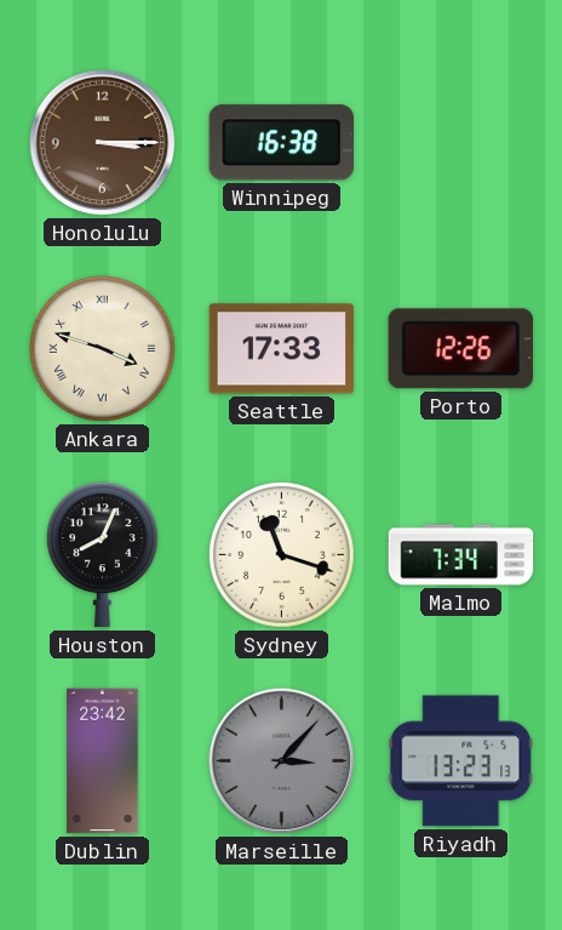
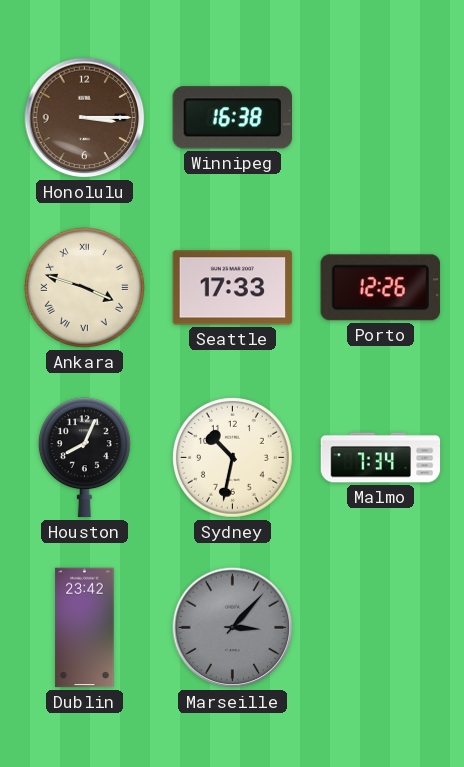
Sydney: 11:18 -> 10:32 (232, 457)
Riyadh: 13:23 -> none (461, 761)
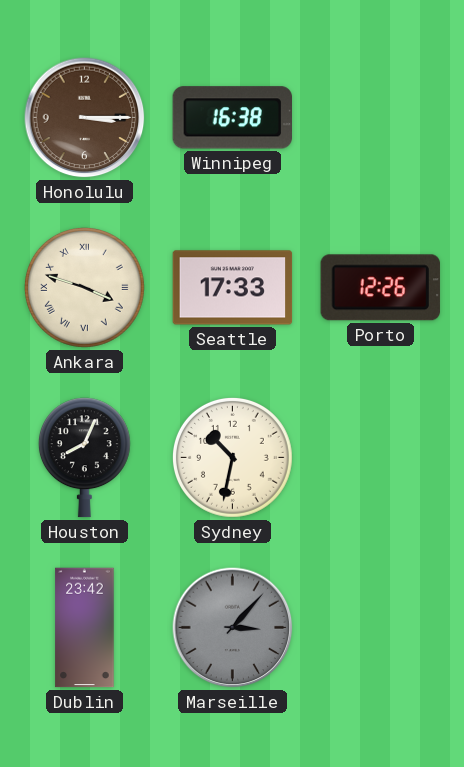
Malmo: 7:34 -> none (381, 458)
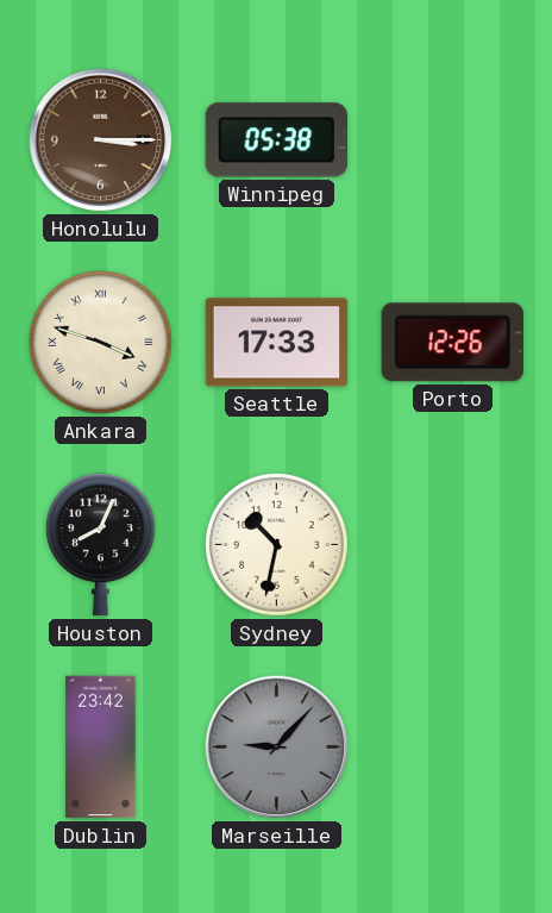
Winnipeg: 16:38 -> 05:38 (276, 140)
Marseille: 3:07 -> 9:07 (277, 748)
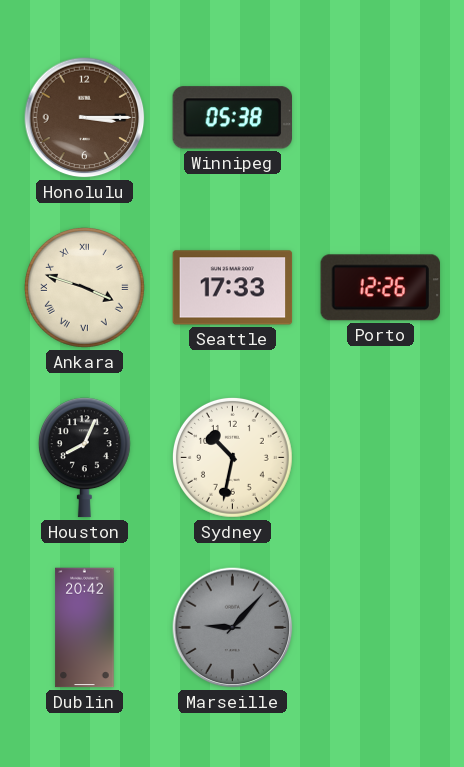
Dublin: 23:42 -> 20:42 (85, 628)
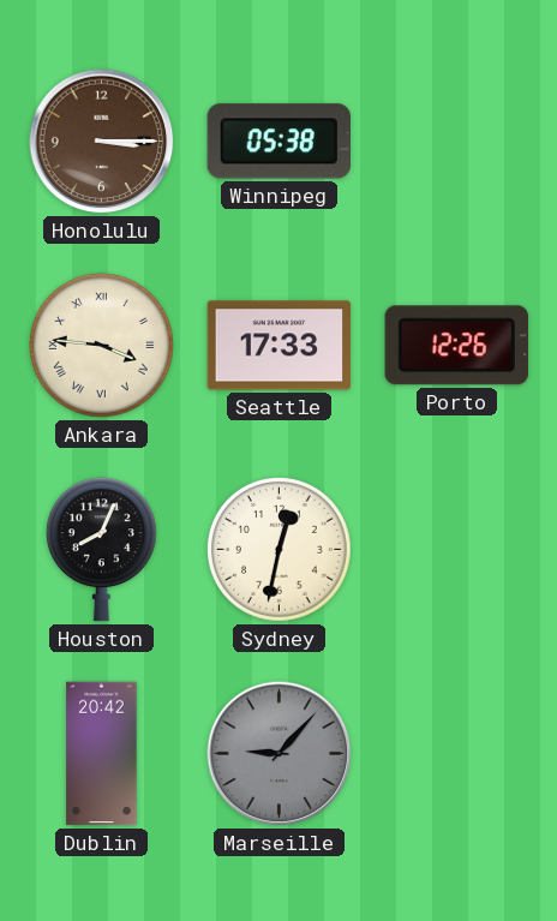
Ankara: 3:48 -> 3:46 (101, 345)
Sydney: 10:32 -> 12:32 (278, 549)
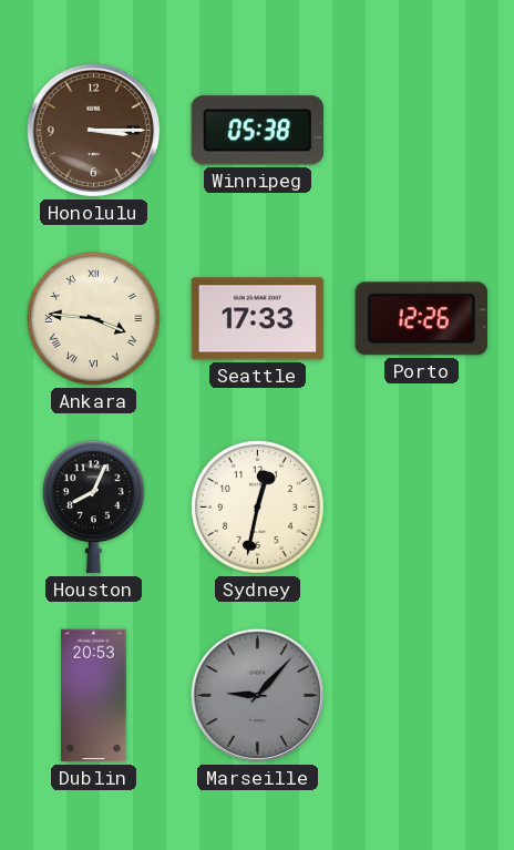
Dublin: 20:42 -> 20:53 (94, 696)
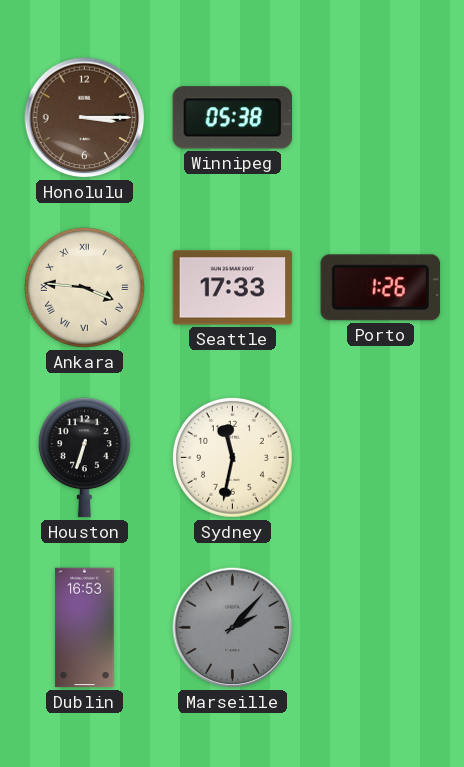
Porto: 12:26 -> 1:26 (380, 288)
Houston: 8:04 -> 6:33 (84, 458)
Sydney: 12:32 -> 11:32 (232, 457)
Dublin: 20:53 -> 16:53 (85, 628)
Marseille: 9:07 -> 2:07 (233, 628)
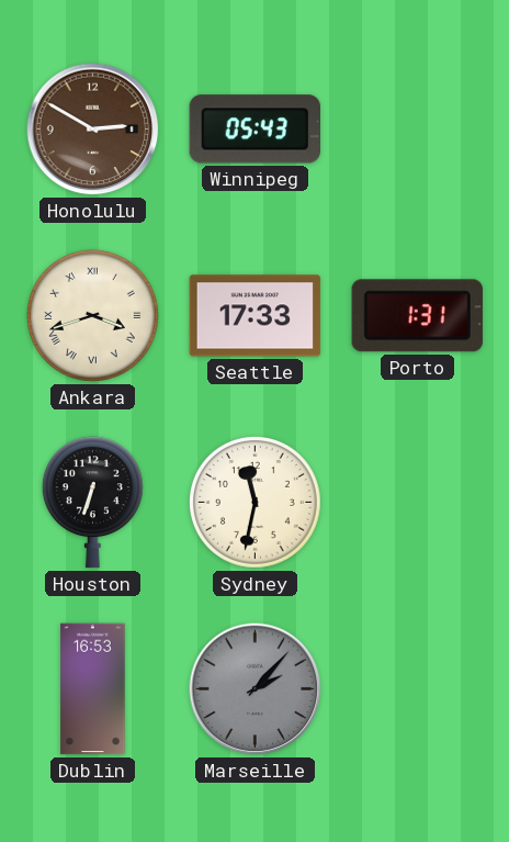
Honolulu: 3:15 -> 2:50 (93, 130)
Winnipeg: 05:38 -> 05:43 (255, 130)
Ankara: 3:46 -> 3:42 (92, 315)
Porto: 1:26 -> 1:31 (417, 316)
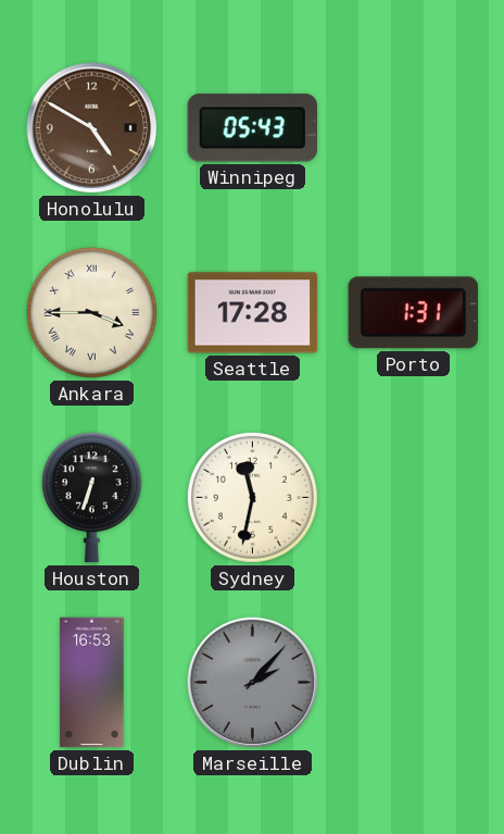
Honolulu: 2:50 -> 4:50 (92, 128)
Ankara: 3:42 -> 3:45 (91, 312)
Seattle: 17:33 -> 17:28 (253, 313)
